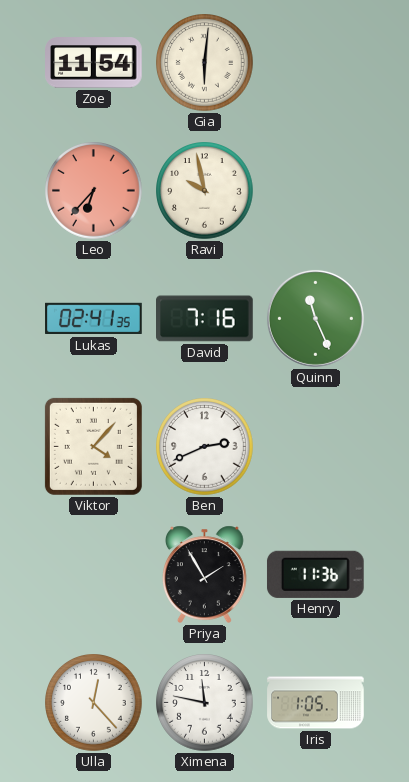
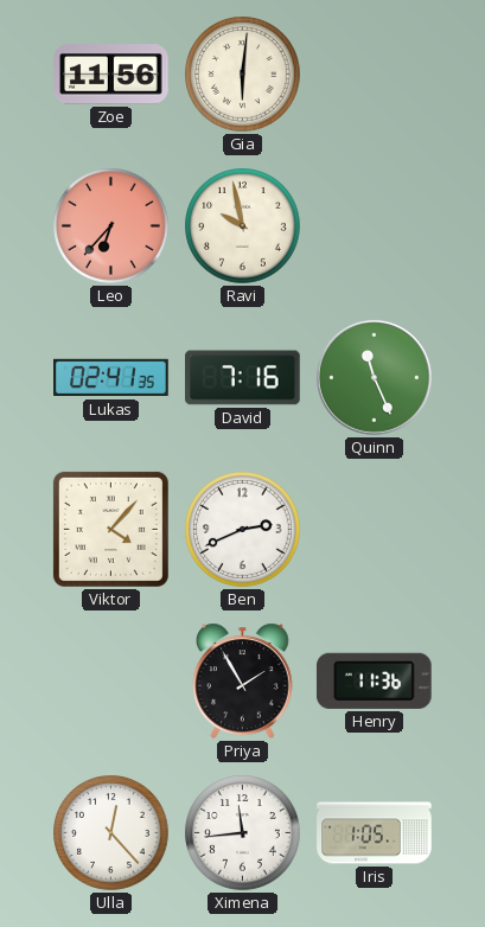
Zoe: 11:54 -> 11:56 (111, 75)
Ximena: 11:47 -> 11:44 (243, 833)
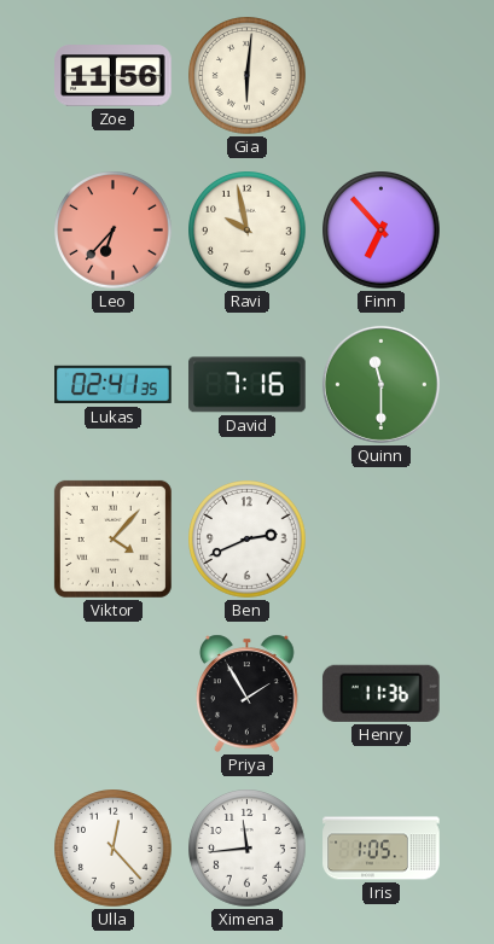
Finn: none -> 6:53 (382, 231)
Quinn: 11:26 -> 11:30 (380, 384)
